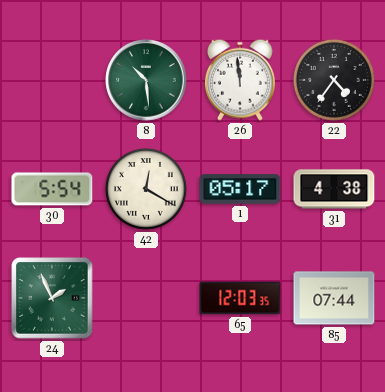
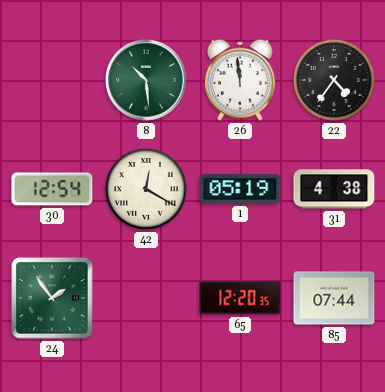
30: 5:54 -> 12:54 (52, 189)
1: 05:17 -> 05:19 (240, 189)
24: 1:56 -> 1:54 (52, 298)
65: 12:03 -> 12:20 (240, 298)
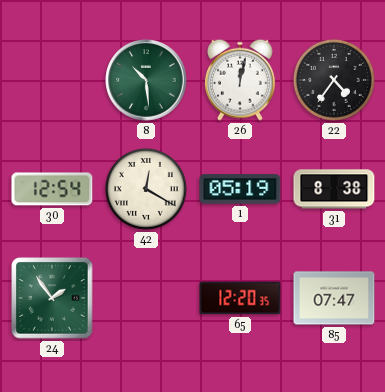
26: 11:59 -> 12:02 (240, 80)
31: 4:38 -> 8:38 (334, 189)
85: 07:44 -> 07:47 (334, 298)
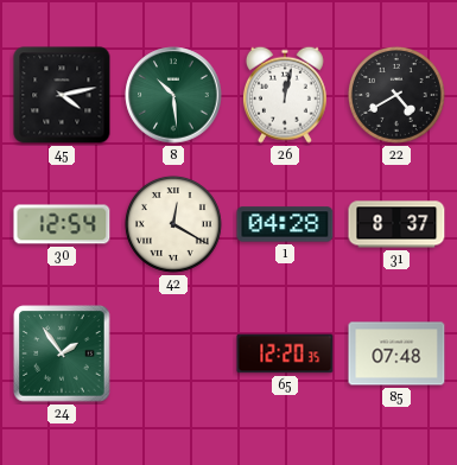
45: none -> 4:13 (62, 95)
22: 4:36 -> 4:40 (396, 95)
1: 05:19 -> 04:28 (285, 224)
31: 8:38 -> 8:37 (396, 224)
85: 07:47 -> 07:48 (396, 353)
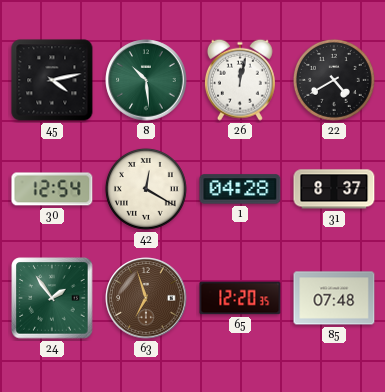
63: none -> 6:57 (146, 298)
